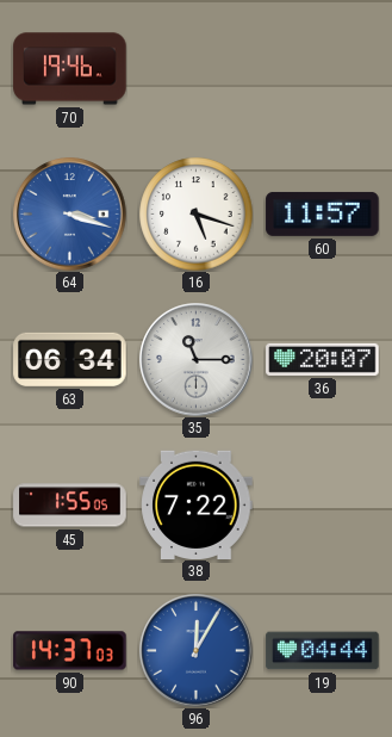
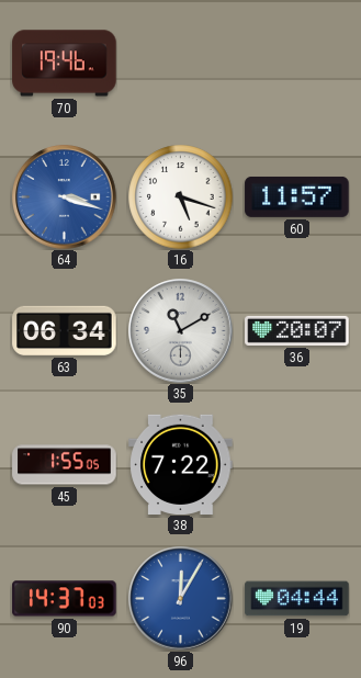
35: 11:15 -> 11:10 (181, 331)
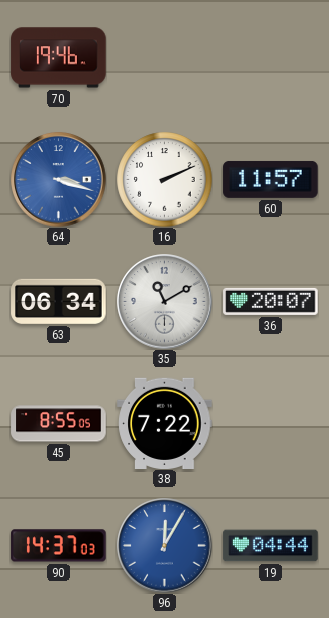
16: 5:18 -> 2:11 (164, 179)
45: 1:55 -> 8:55 (59, 424)
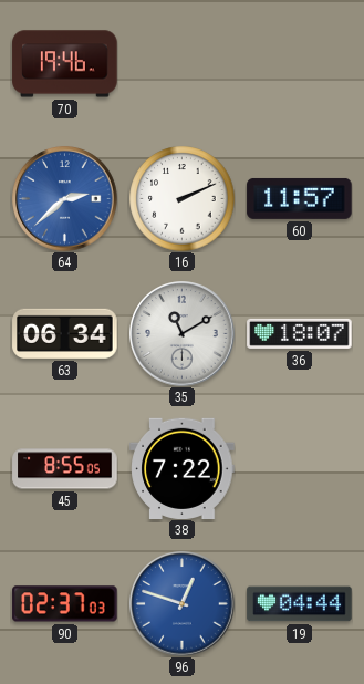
64: 3:18 -> 2:38 (65, 199)
36: 20:07 -> 18:07 (300, 333)
90: 14:37 -> 02:37 (65, 604)
96: 12:05 -> 12:48 (183, 604)
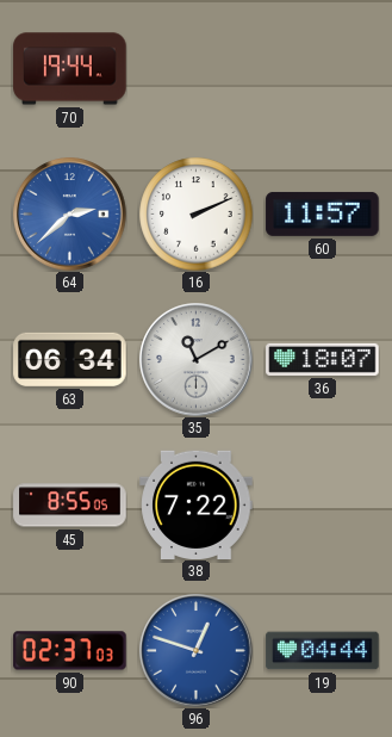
70: 19:46 -> 19:44 (70, 69)
